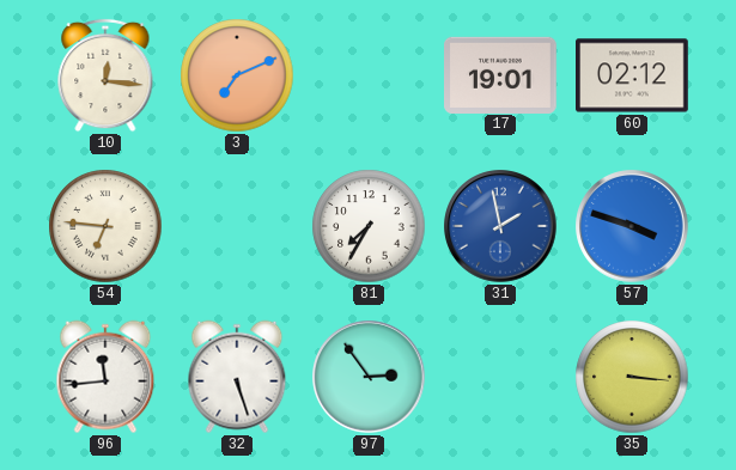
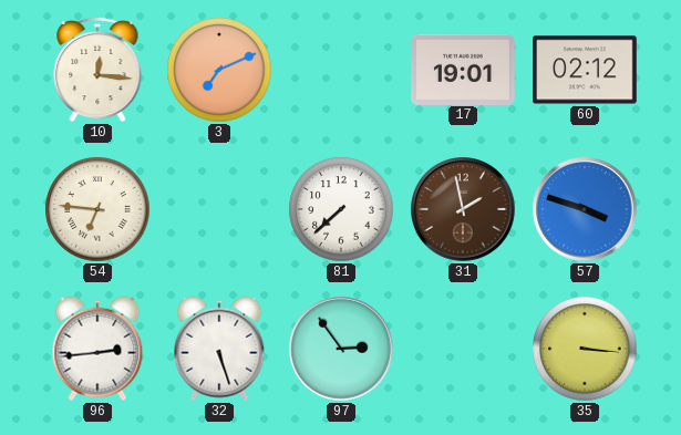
81: 7:35 -> 7:38 (341, 209)
31 dial: blue -> brown (463, 209)
96: 11:44 -> 2:44 (97, 349)
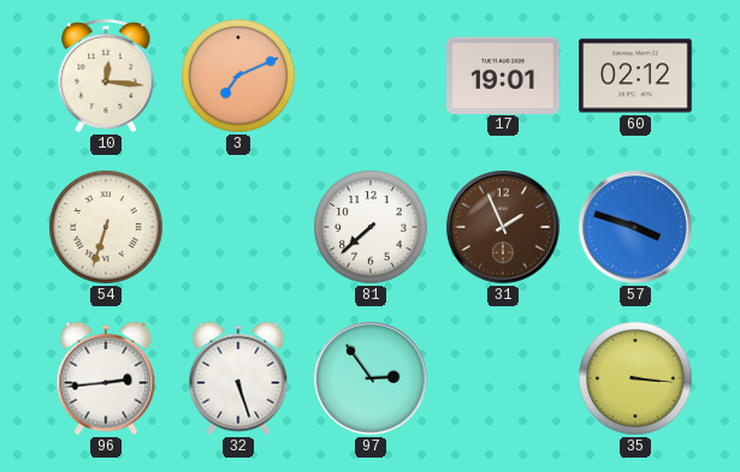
54: 6:46 -> 6:33 (106, 227)
31: 1:58 -> 1:56 (503, 227)
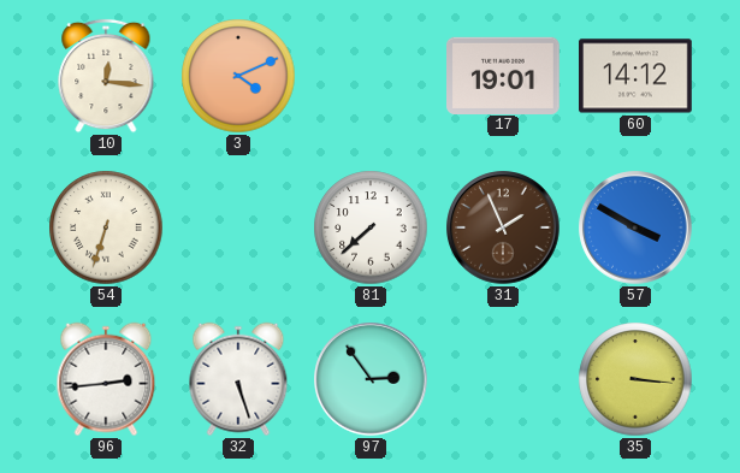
3: 7:11 -> 4:11 (238, 76)
60: 02:12 -> 14:12 (637, 76)
57: 3:48 -> 3:50 (635, 227)
